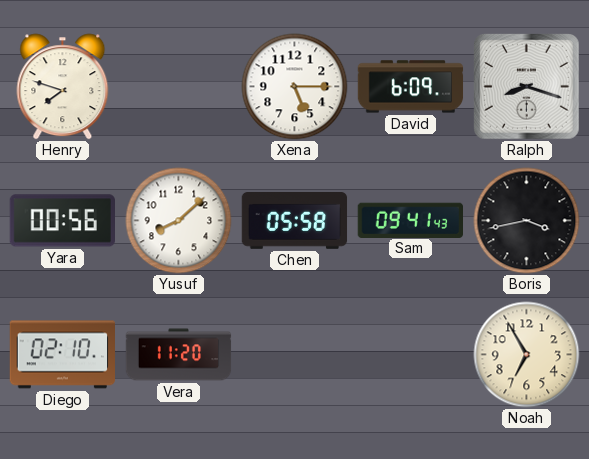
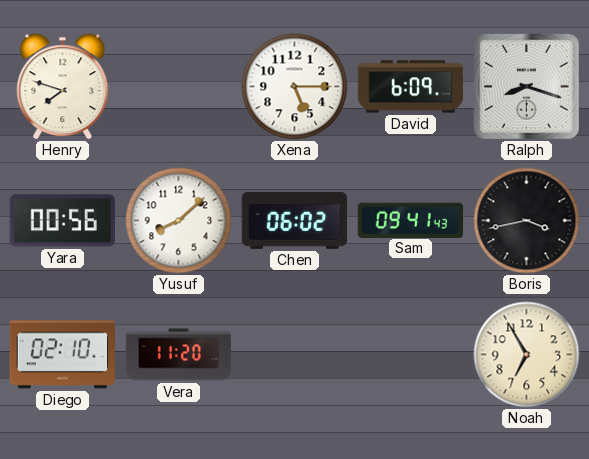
Chen: 05:58 -> 06:02 (295, 221)
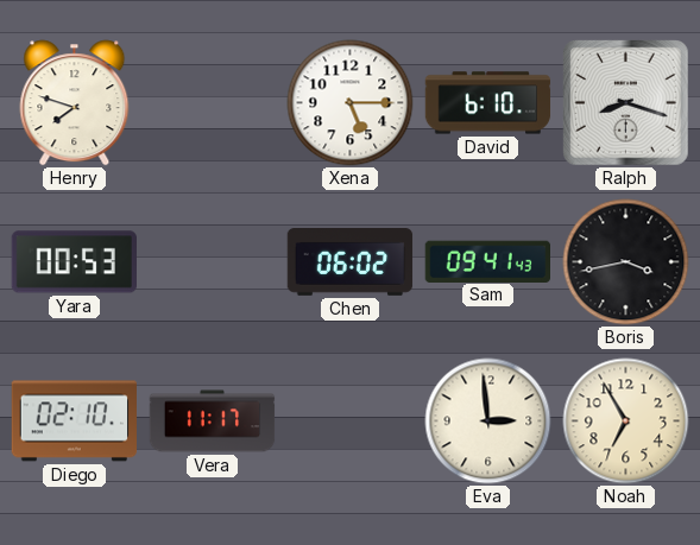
David: 6:09 -> 6:10 (488, 103)
Yara: 00:56 -> 00:53 (74, 262)
Yusuf: 8:08 -> none (179, 221)
Vera: 11:20 -> 11:17 (213, 422)
Eva: none -> 2:59 (488, 422)
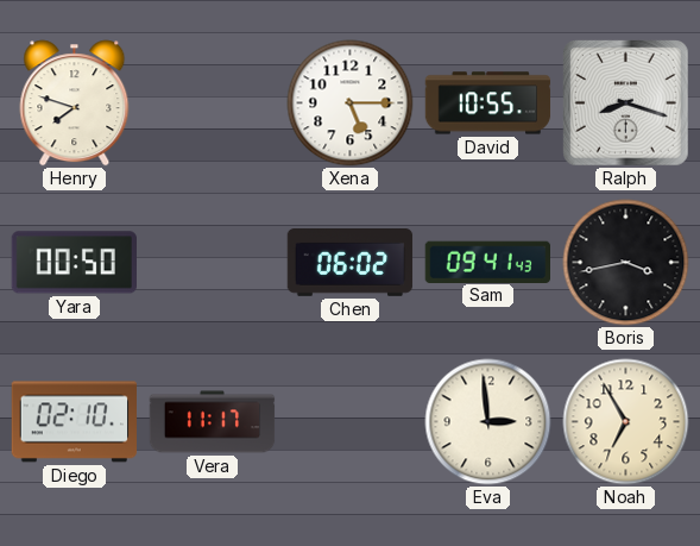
David: 6:10 -> 10:55 (488, 103)
Yara: 00:53 -> 00:50 (74, 263)
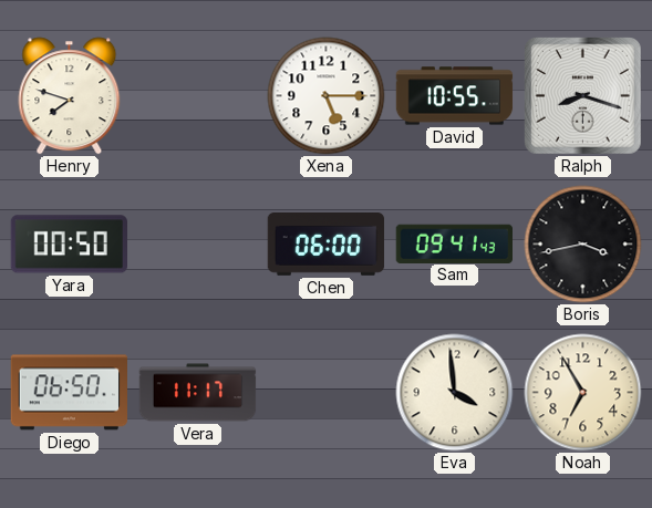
Chen: 06:02 -> 06:00 (327, 245)
Diego: 02:10 -> 06:50 (69, 393)
Eva: 2:59 -> 3:59 (455, 393)
